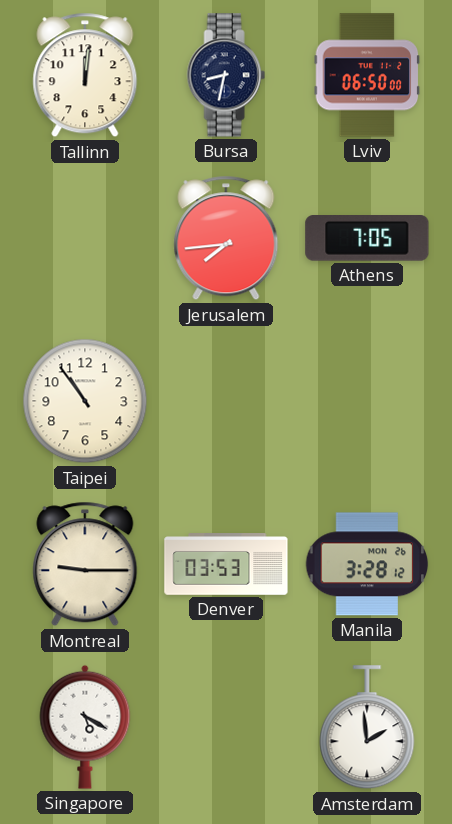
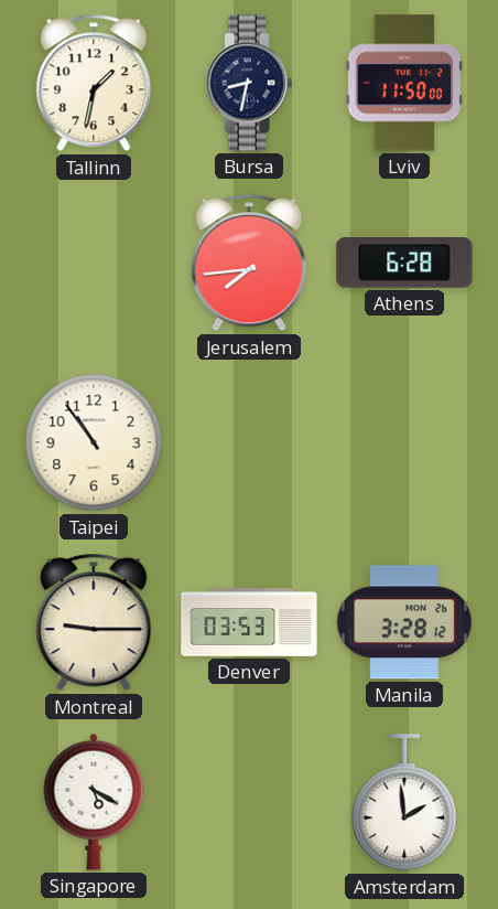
Tallinn: 12:01 -> 1:32 (94, 83)
Lviv: 06:50 -> 11:50 (404, 83)
Athens: 7:05 -> 6:28 (404, 263)
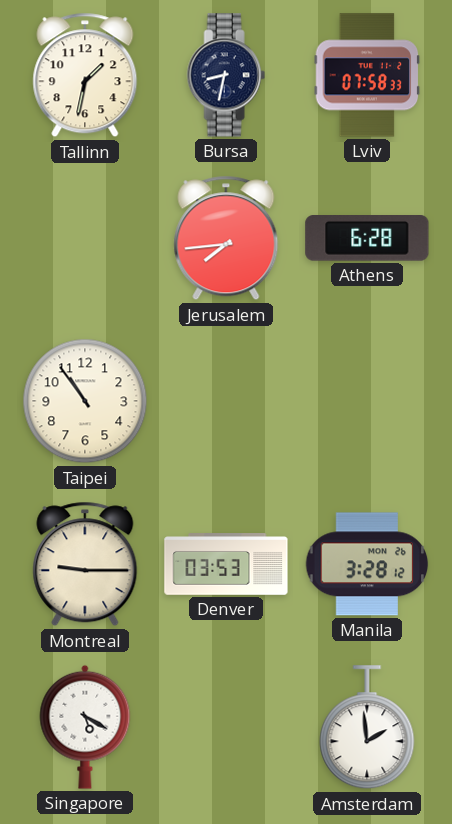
Lviv: 11:50 -> 07:58 (367, 75)
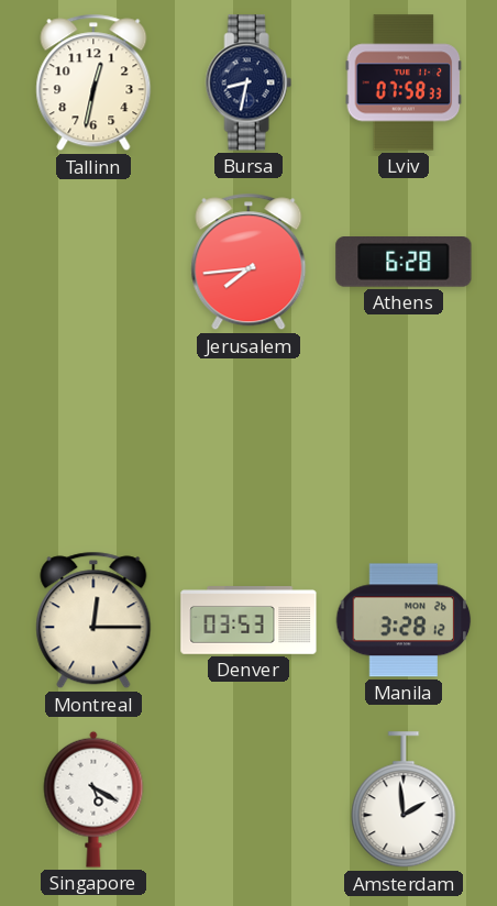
Tallinn: 1:32 -> 12:32 (93, 82)
Taipei: 10:54 -> none (85, 401)
Montreal: 9:15 -> 12:15 (93, 620)
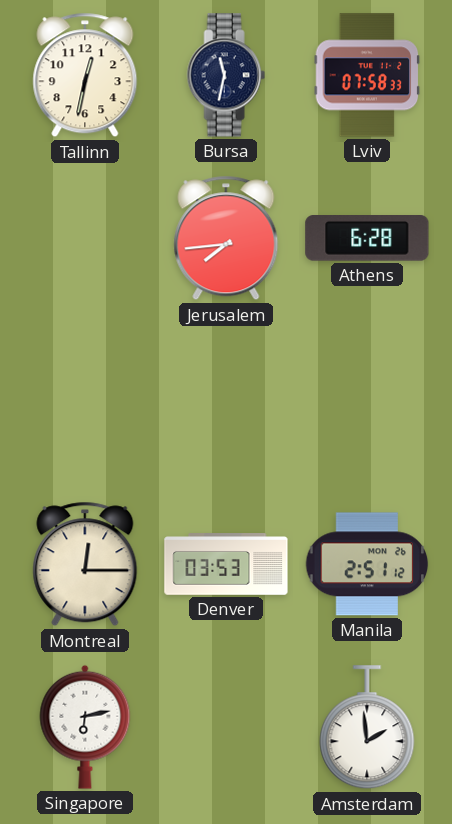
Bursa: 8:32 -> 11:32 (226, 75)
Manila: 3:28 -> 2:51 (367, 564)
Singapore: 5:20 -> 6:13 (85, 727)
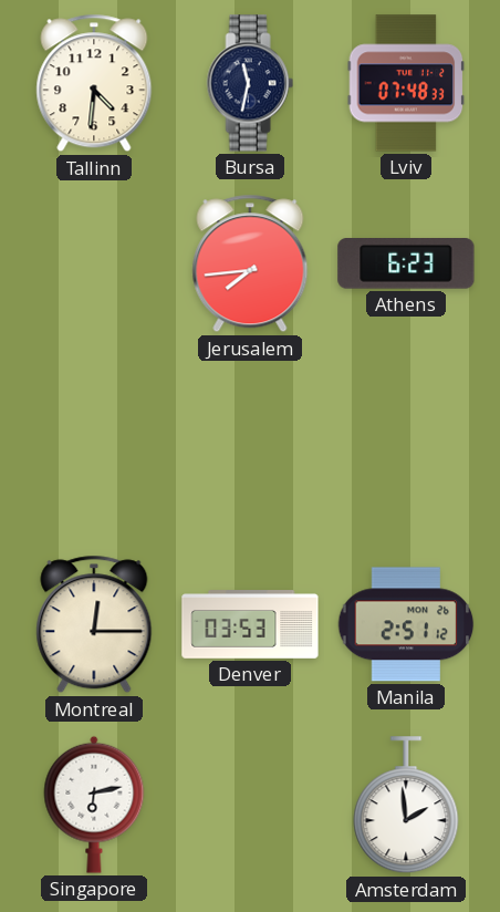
Tallinn: 12:32 -> 4:31 (94, 83)
Lviv: 07:58 -> 07:48 (406, 83)
Athens: 6:28 -> 6:23 (406, 263)
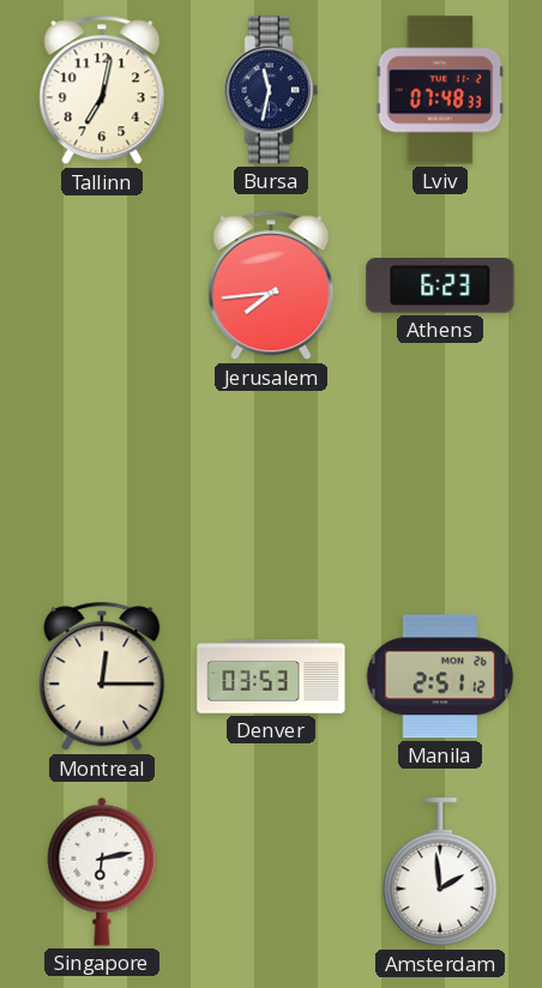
Tallinn: 4:31 -> 7:02 (102, 90)
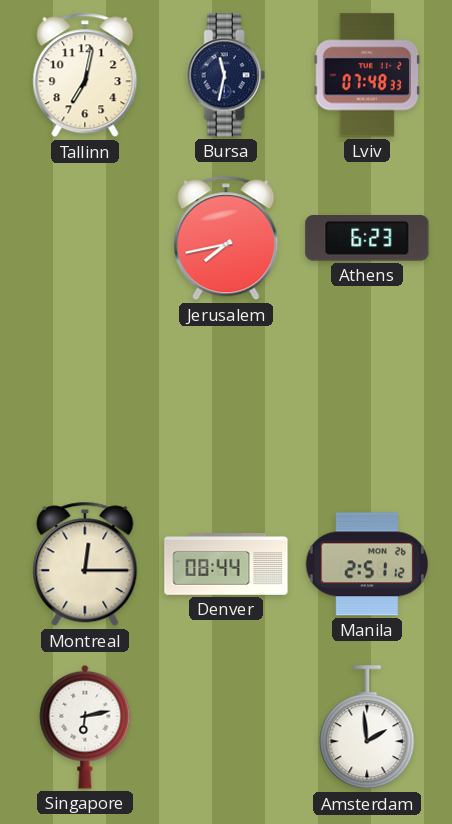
Jerusalem: 7:44 -> 7:43 (226, 238)
Denver: 03:53 -> 08:44 (226, 564)
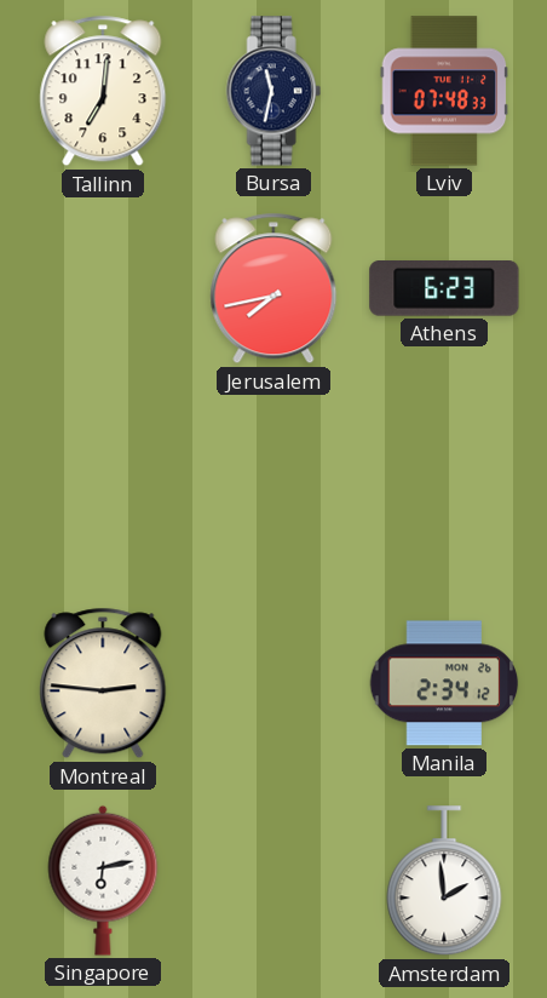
Tallinn: 7:02 -> 7:01 (103, 91)
Montreal: 12:15 -> 2:46 (103, 683)
Denver: 08:44 -> none (226, 564)
Manila: 2:51 -> 2:34 (444, 683)
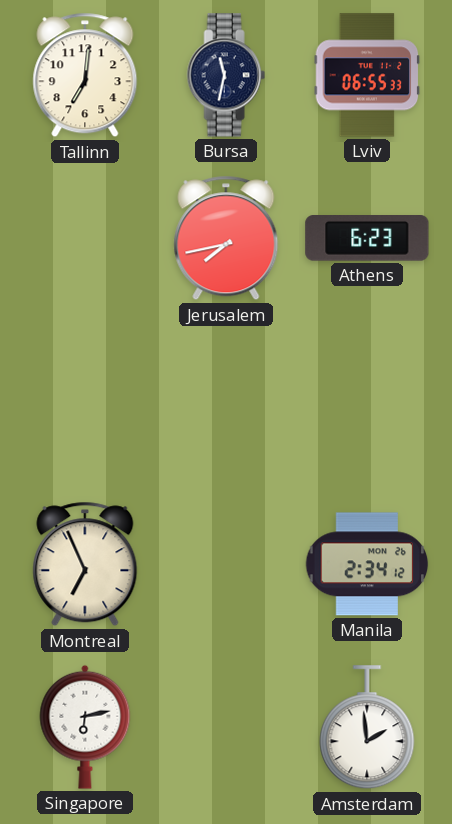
Lviv: 07:48 -> 06:55 (367, 75)
Montreal: 2:46 -> 6:56 (85, 564)
